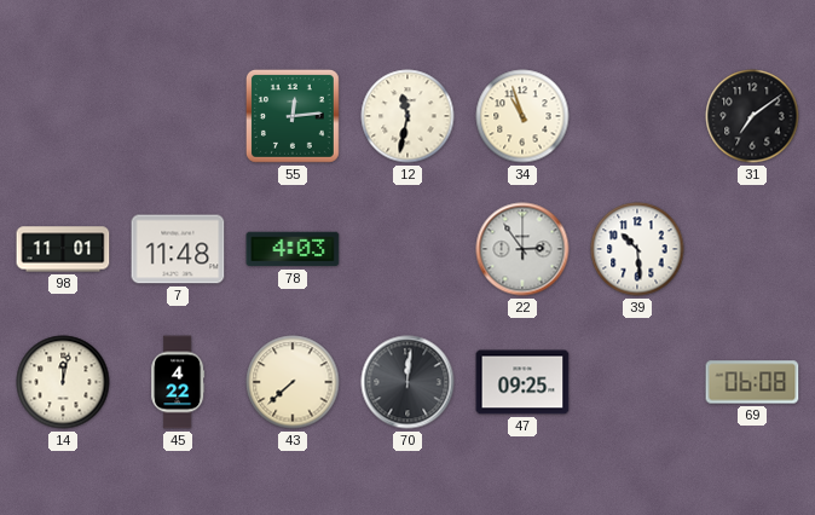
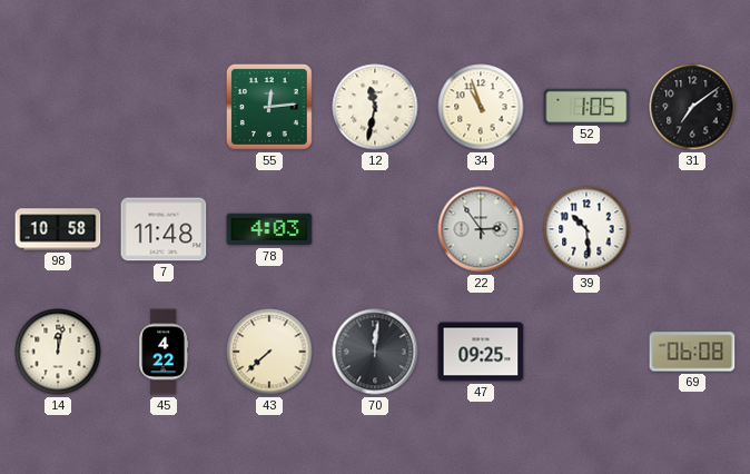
52: none -> 1:05 (586, 106)
98: 11:01 -> 10:58 (58, 229)
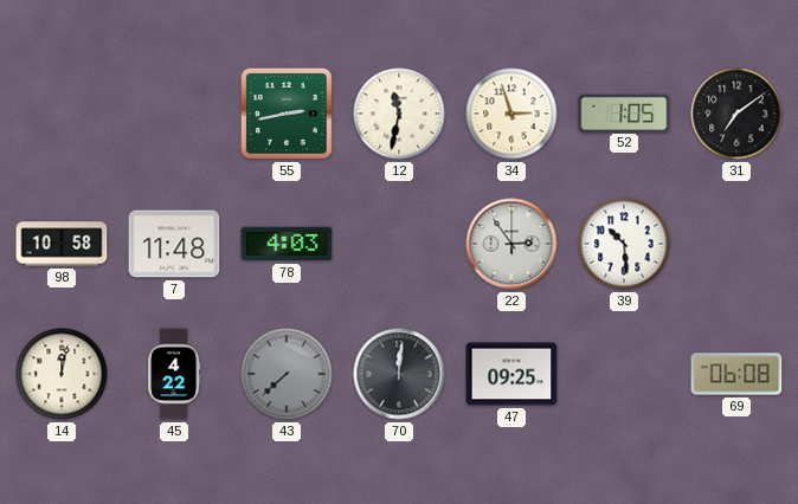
55: 12:14 -> 2:43 (287, 114)
34: 10:57 -> 2:57 (511, 114)
43 dial: cream -> grey (287, 374)
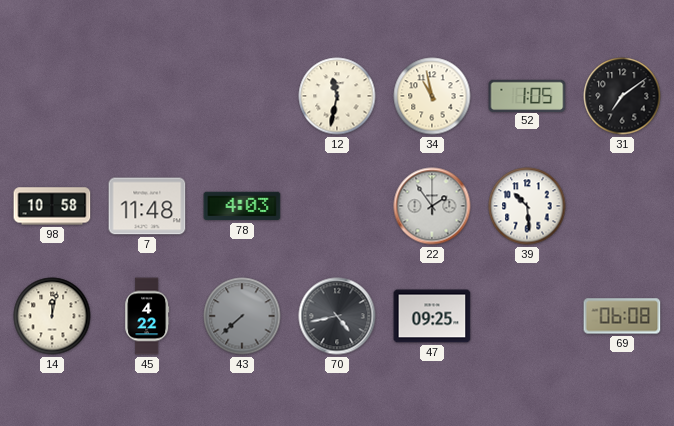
55: 2:43 -> none (287, 114)
34: 2:57 -> 10:58 (432, 96)
22: 2:54 -> 1:54 (432, 206)
70: 12:01 -> 4:43 (337, 316)
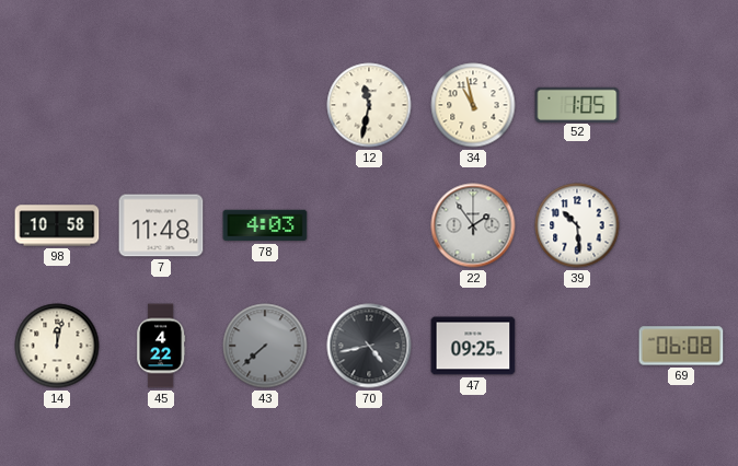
31: 7:09 -> none (622, 96)
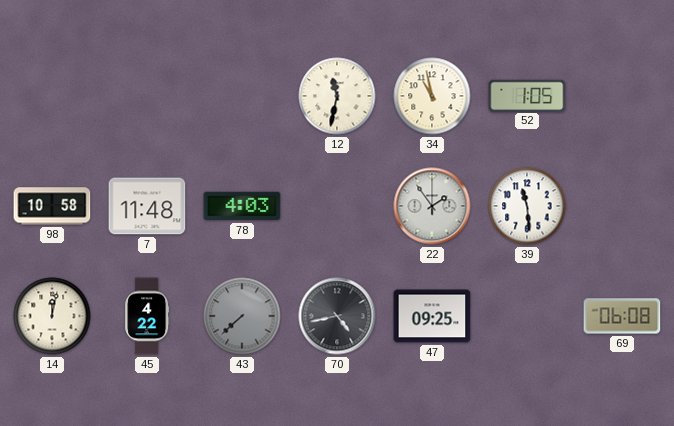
39: 10:29 -> 11:29 (527, 206)
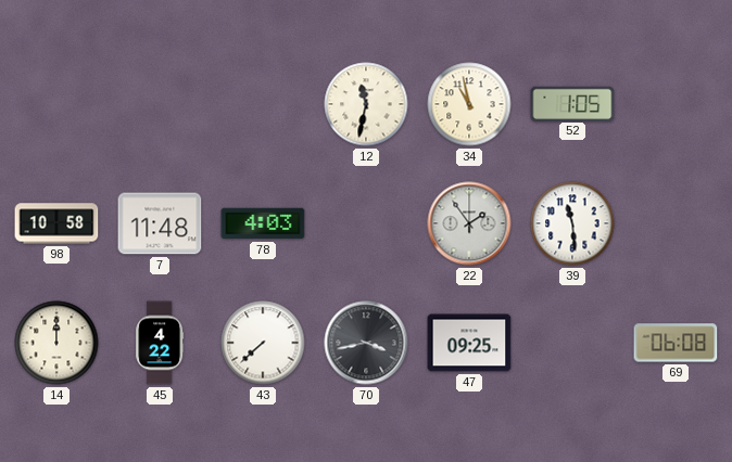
14: 12:02 -> 12:00 (56, 343)
43 dial: grey -> white (263, 343)
70: 4:43 -> 3:43 (366, 343)
